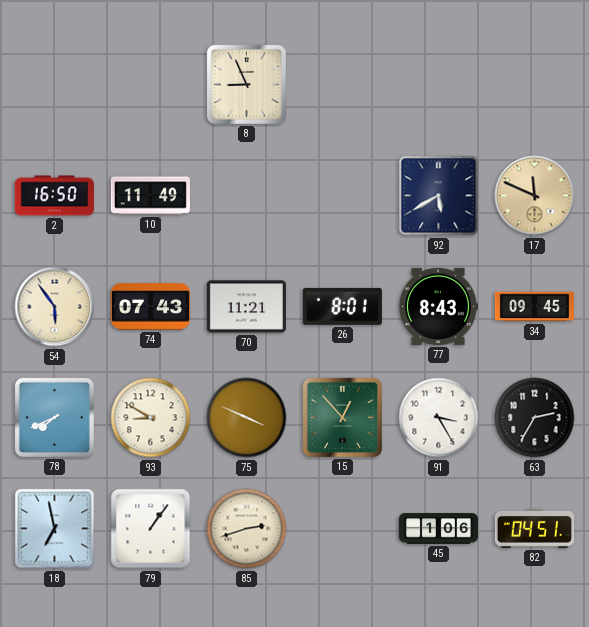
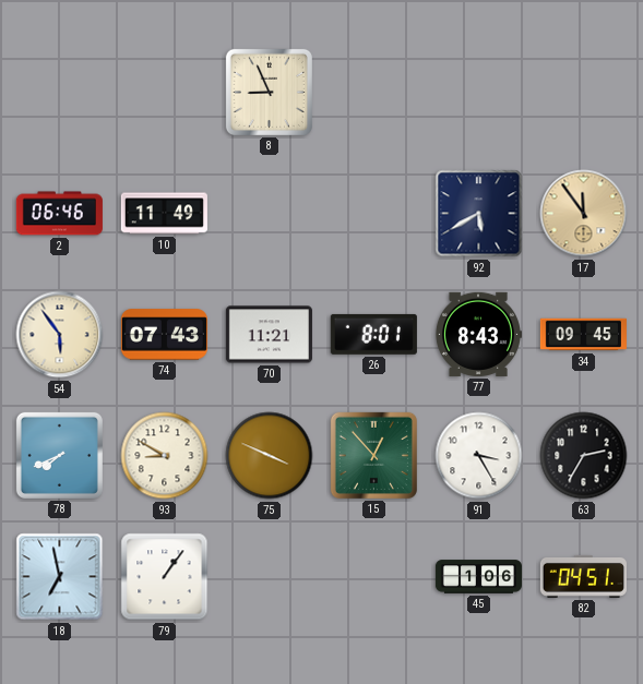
2: 16:50 -> 06:46 (59, 214)
17: 11:49 -> 11:54 (584, 214)
85: 2:42 -> none (247, 529)
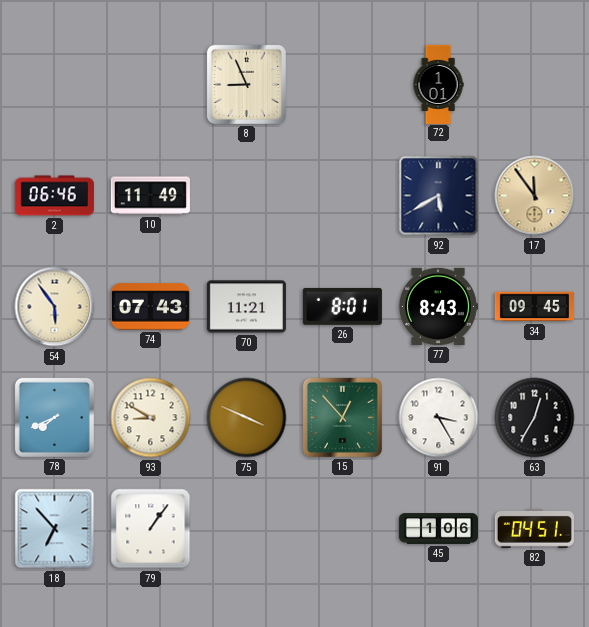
72: none -> 1:01 (438, 84)
63: 2:35 -> 12:35 (535, 418)
18: 6:58 -> 6:53 (55, 529)
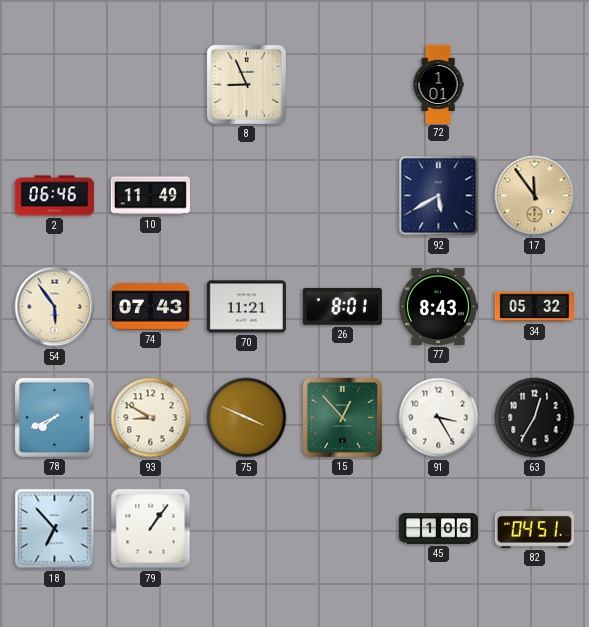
34: 09:45 -> 05:32 (534, 307)
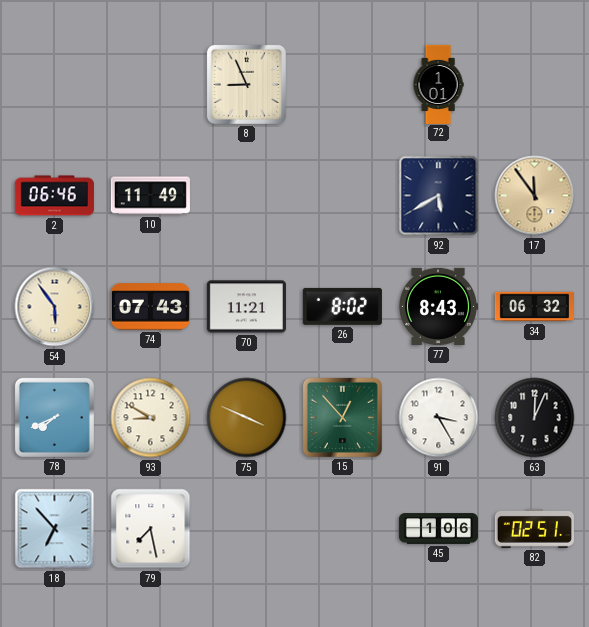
26: 8:01 -> 8:02 (342, 306)
34: 05:32 -> 06:32 (534, 307)
63: 12:35 -> 12:04 (535, 418)
79: 1:06 -> 7:28 (151, 529)
82: 04:51 -> 02:51 (534, 528)
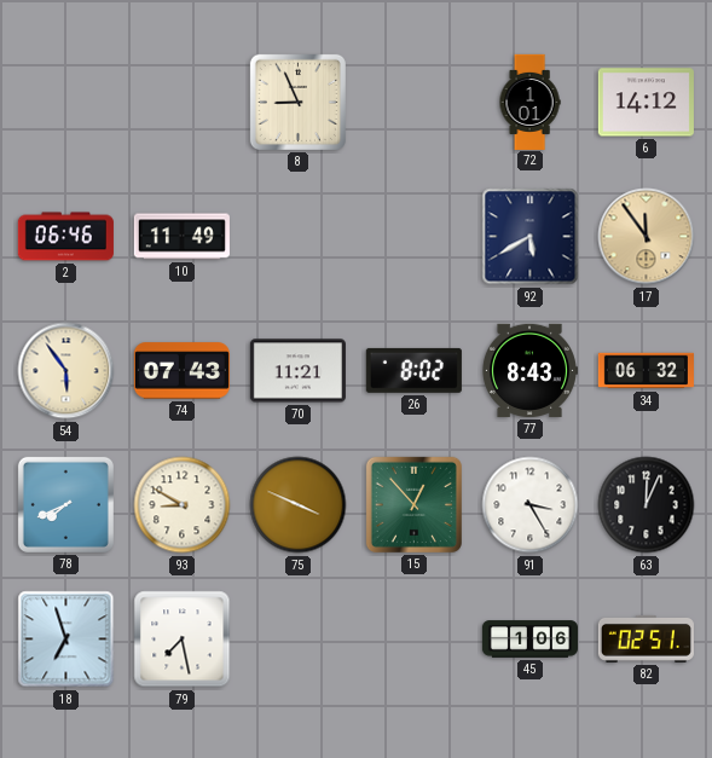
6: none -> 14:12 (646, 103)
18: 6:53 -> 6:57 (66, 640)
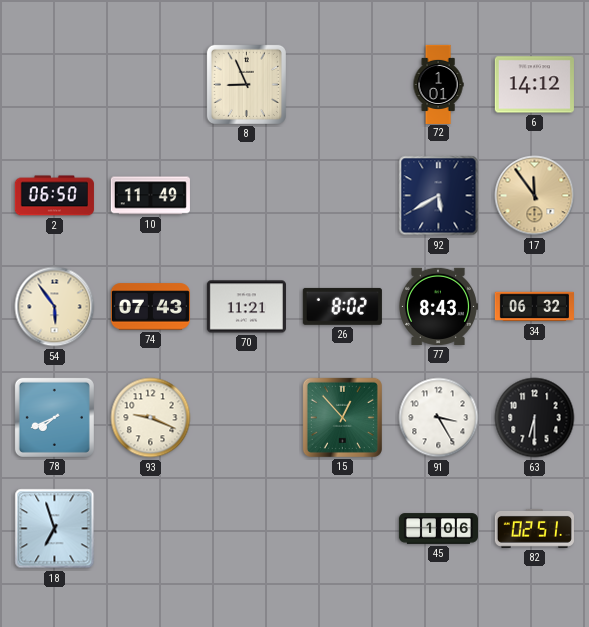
2: 06:46 -> 06:50 (54, 196)
93: 8:50 -> 9:19 (151, 418)
75: 3:49 -> none (299, 505)
63: 12:04 -> 6:30 (535, 418)
79: 7:28 -> none (183, 640)
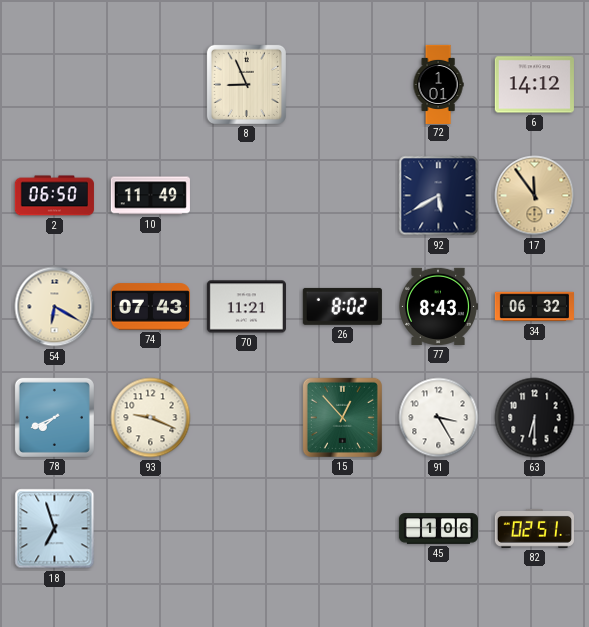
54: 5:54 -> 6:20 (55, 307)
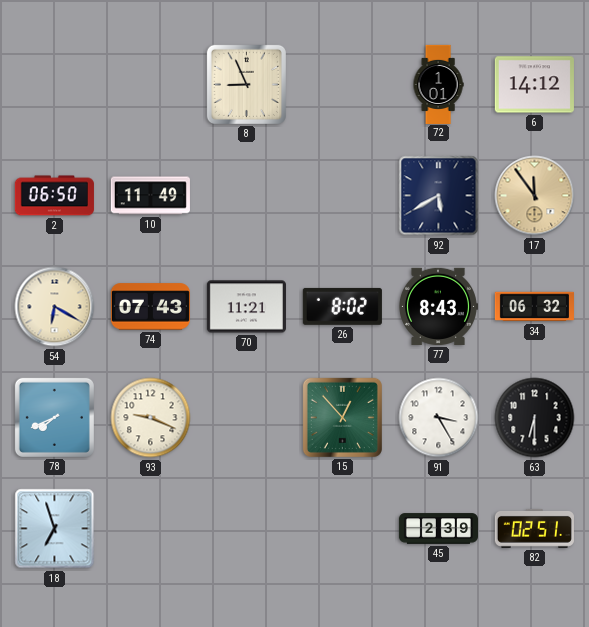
45: 1:06 -> 2:39 (438, 529)
